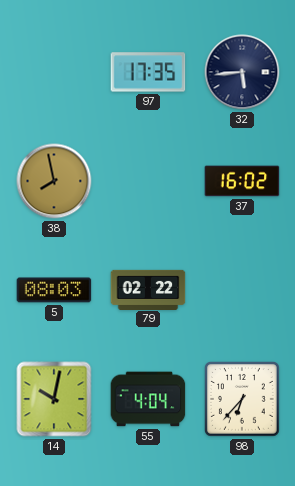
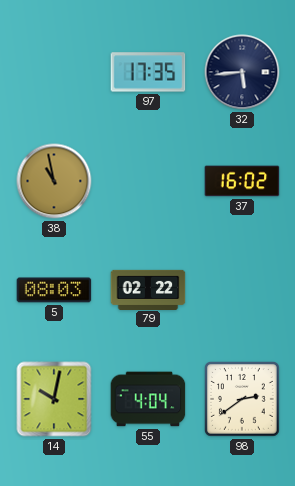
38: 7:58 -> 10:58 (54, 181)
98: 6:37 -> 2:39 (243, 400)
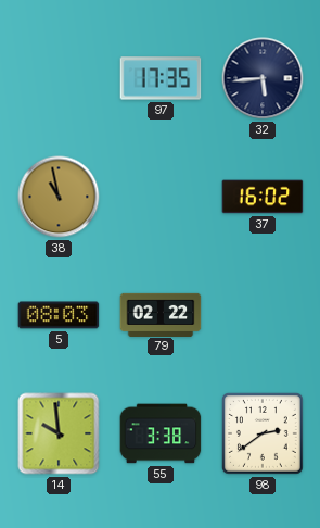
14: 10:02 -> 9:59 (59, 433)
55: 4:04 -> 3:38 (161, 433)
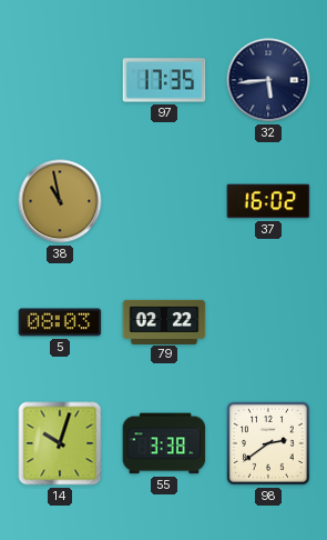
14: 9:59 -> 10:03 (60, 443)
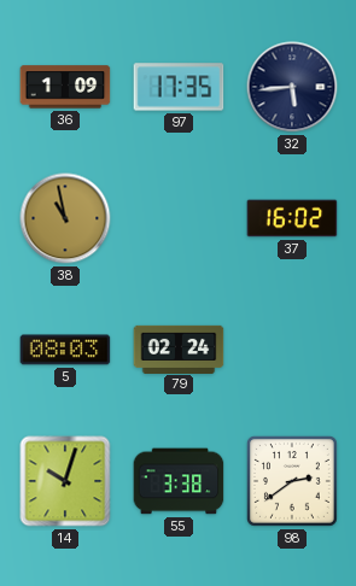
36: none -> 1:09 (65, 87)
79: 02:22 -> 02:24 (179, 348)
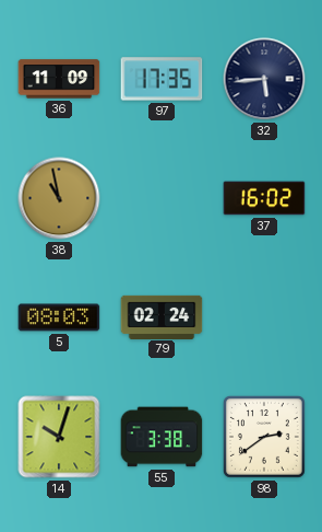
36: 1:09 -> 11:09 (59, 79)
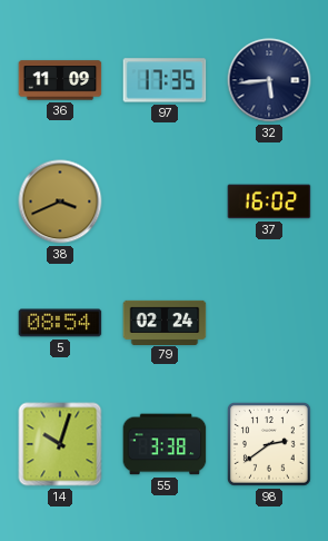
38: 10:58 -> 3:41 (60, 201)
5: 08:03 -> 08:54 (60, 323)
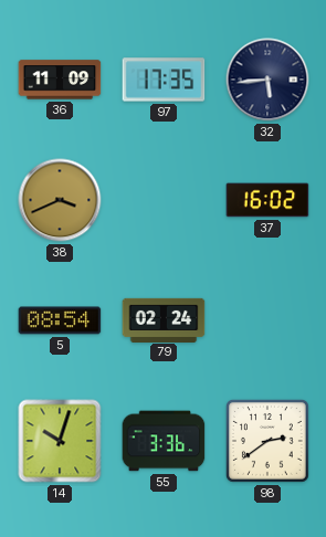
55: 3:38 -> 3:36 (164, 441)
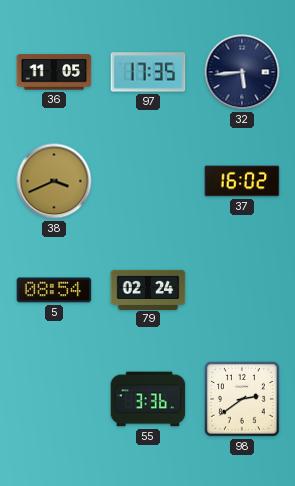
36: 11:09 -> 11:05 (54, 72)
14: 10:03 -> none (60, 441)
